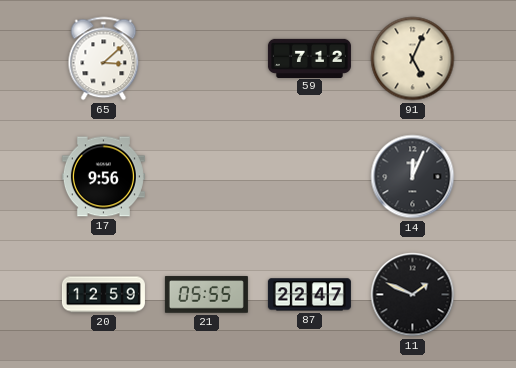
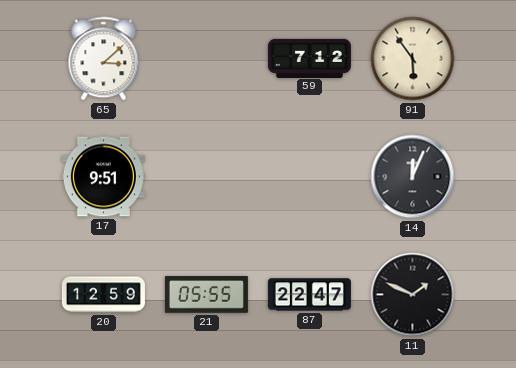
91: 5:04 -> 5:54 (413, 59)
17: 9:56 -> 9:51 (103, 177)
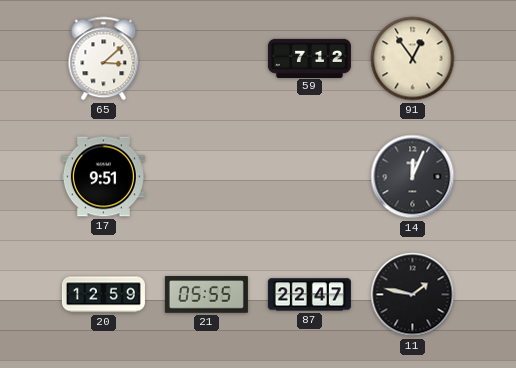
91: 5:54 -> 12:54 (413, 59)
11: 1:49 -> 1:47 (413, 295)
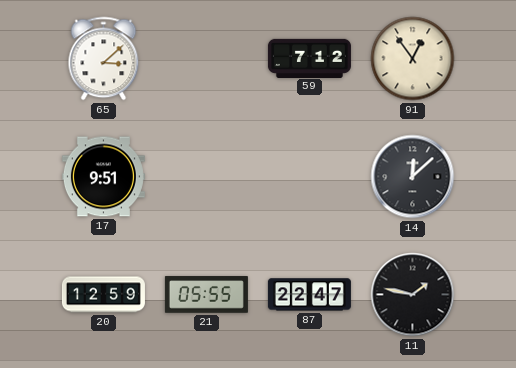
14: 12:04 -> 12:08 (413, 177)
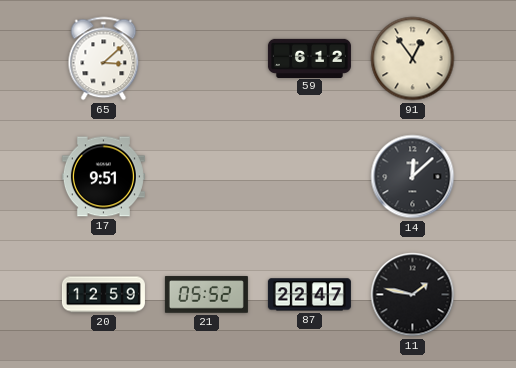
59: 7:12 -> 6:12 (309, 58)
21: 05:55 -> 05:52 (206, 295)
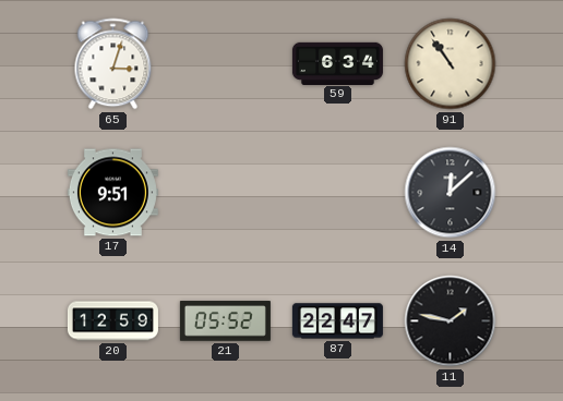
65: 3:08 -> 3:03 (113, 64)
59: 6:12 -> 6:34 (337, 63)
91: 12:54 -> 10:54 (451, 64)
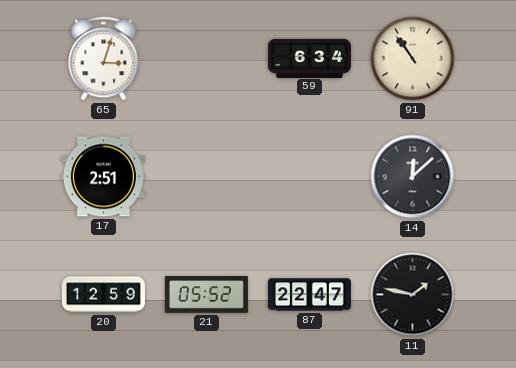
17: 9:51 -> 2:51 (103, 177)
